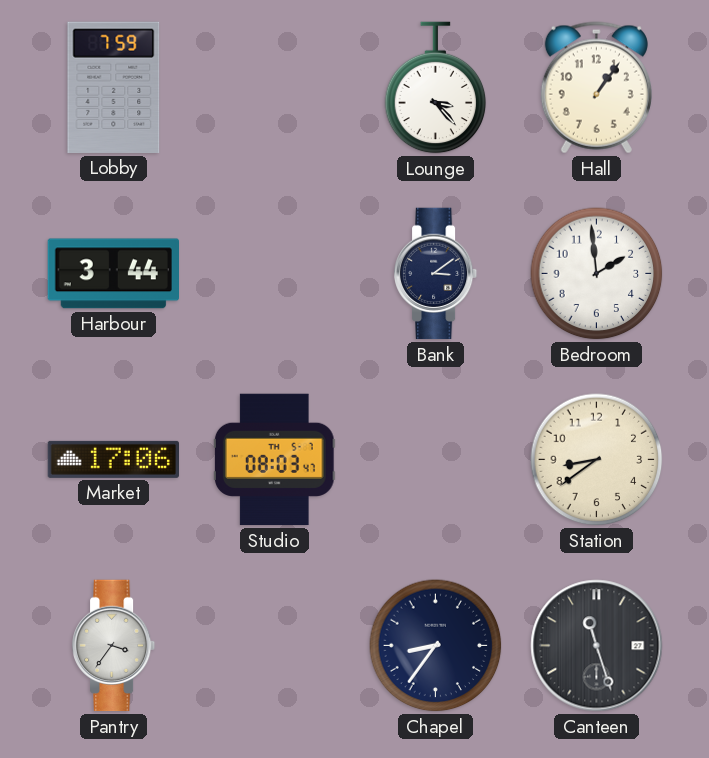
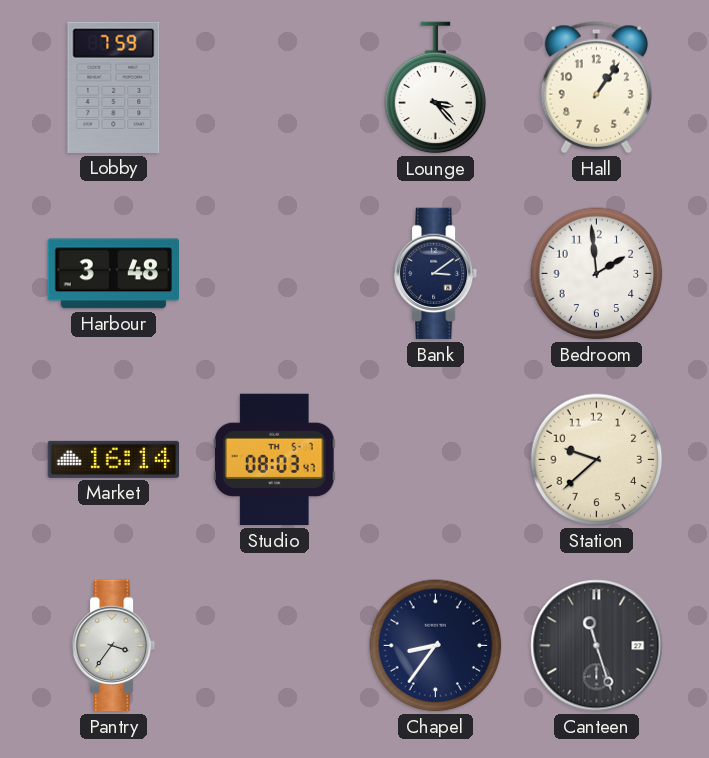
Harbour: 3:44 -> 3:48 (113, 274)
Market: 17:06 -> 16:14 (113, 459)
Station: 8:39 -> 9:38 (597, 460)
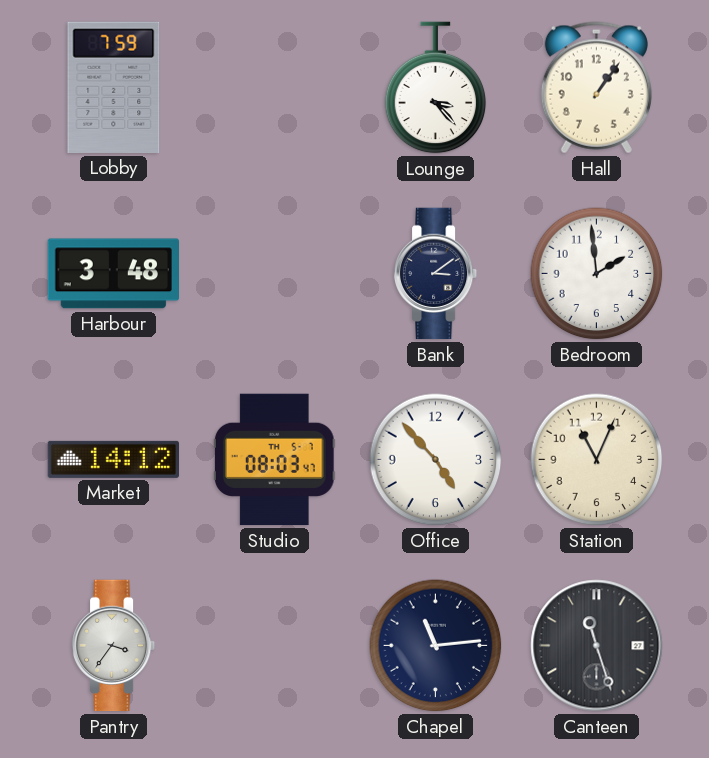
Market: 16:14 -> 14:12 (113, 459)
Office: none -> 4:53 (436, 460)
Station: 9:38 -> 11:04 (597, 460)
Chapel: 8:36 -> 11:14 (436, 646)
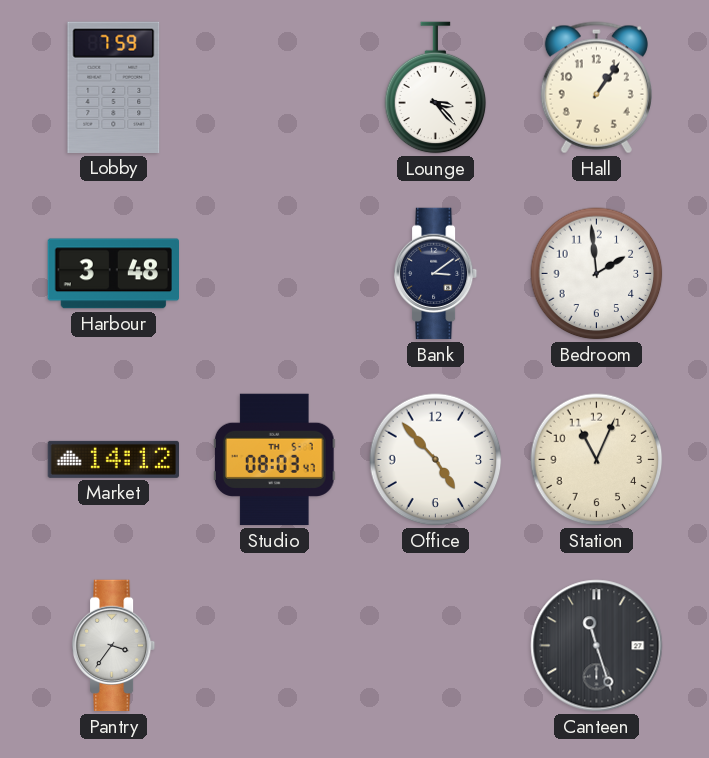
Chapel: 11:14 -> none (436, 646)
